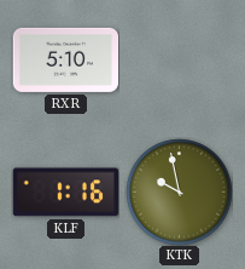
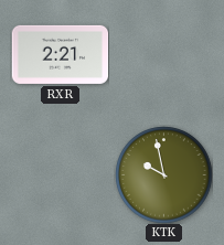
RXR: 5:10 -> 2:21 (60, 54)
KLF: 1:16 -> none (65, 193)
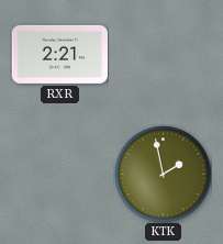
KTK: 9:58 -> 1:58 (163, 174)
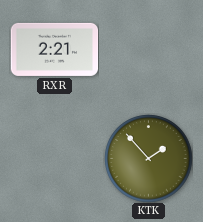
KTK: 1:58 -> 1:53 (148, 158)
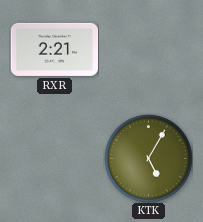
KTK: 1:53 -> 5:05 (148, 158)
